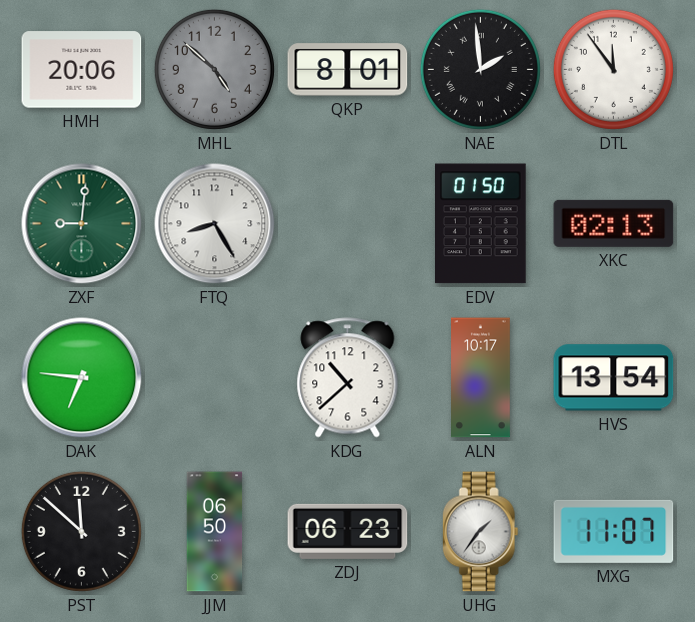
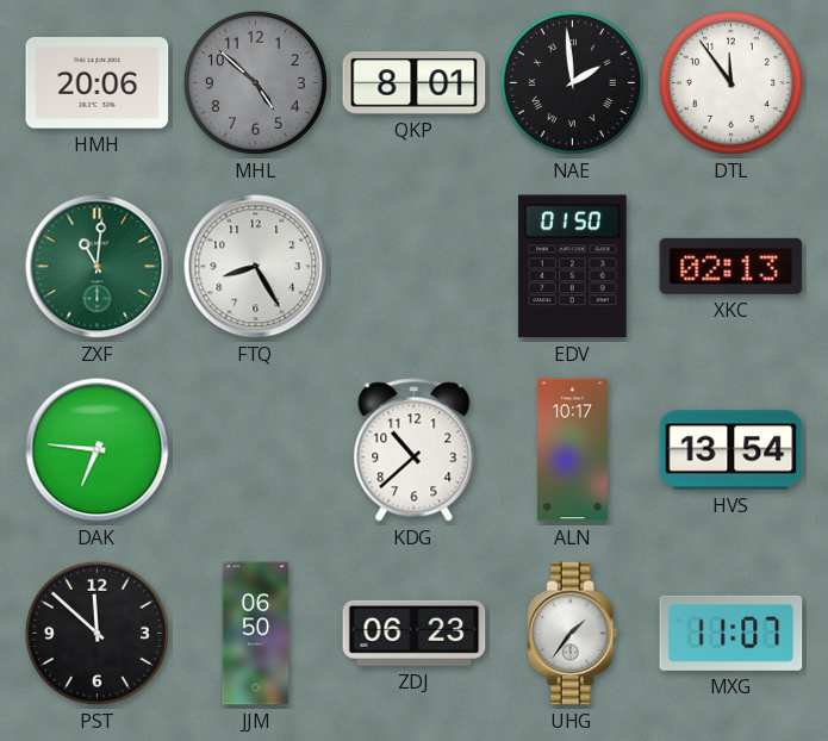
ZXF: 9:01 -> 11:01 (98, 267)
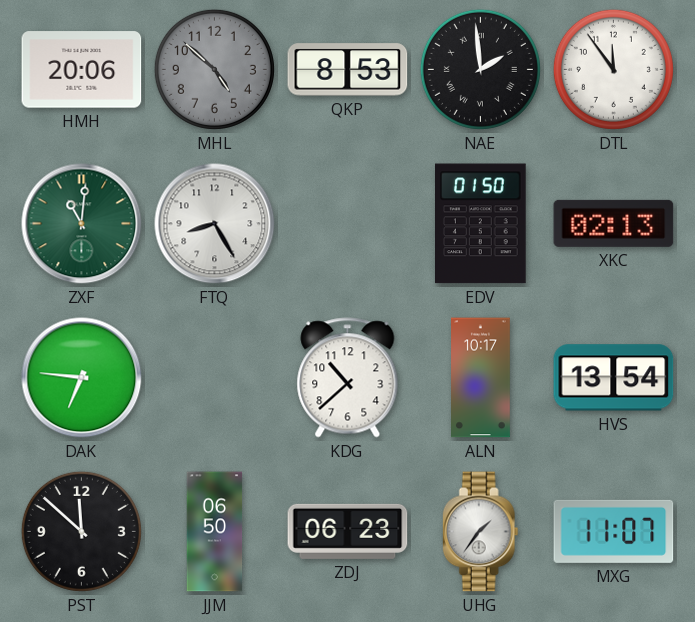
QKP: 8:01 -> 8:53 (348, 70)
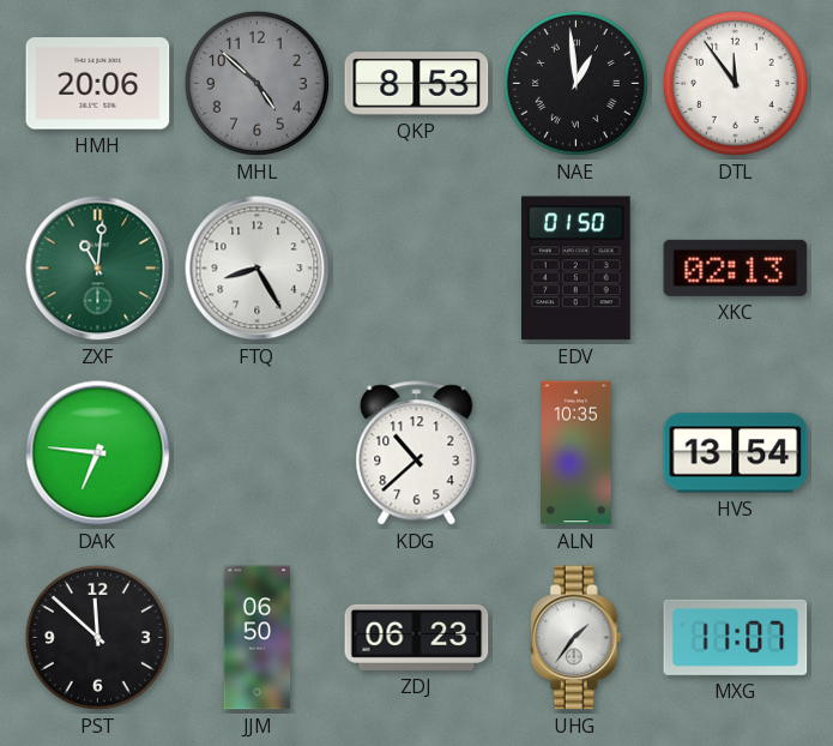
NAE: 1:59 -> 12:59 (575, 83)
ALN: 10:17 -> 10:35 (577, 453)
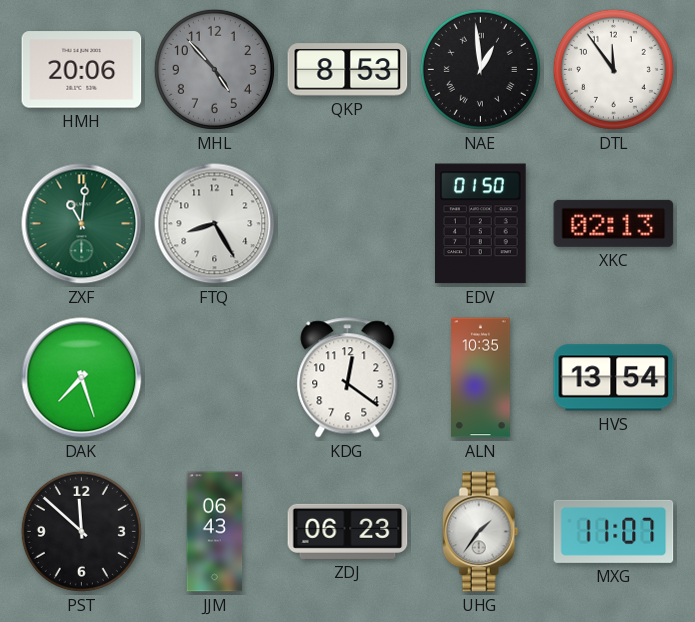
MHL: 4:52 -> 4:53 (214, 69)
DAK: 6:46 -> 7:27 (82, 378)
KDG: 10:38 -> 12:21 (348, 378)
JJM: 06:50 -> 06:43 (215, 532)
